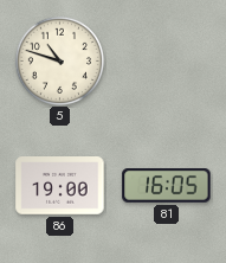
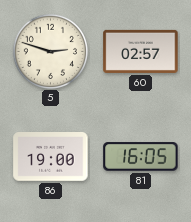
5: 10:48 -> 2:48 (50, 51)
60: none -> 02:57 (141, 51)
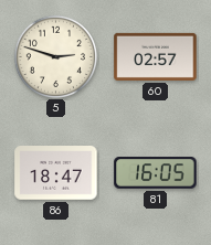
86: 19:00 -> 18:47 (56, 173)
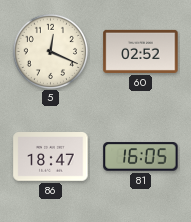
5: 2:48 -> 12:19 (50, 51)
60: 02:57 -> 02:52 (141, 51)
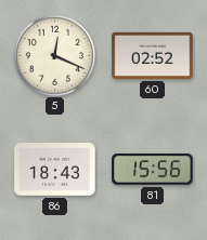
86: 18:47 -> 18:43 (55, 170)
81: 16:05 -> 15:56 (153, 170)
